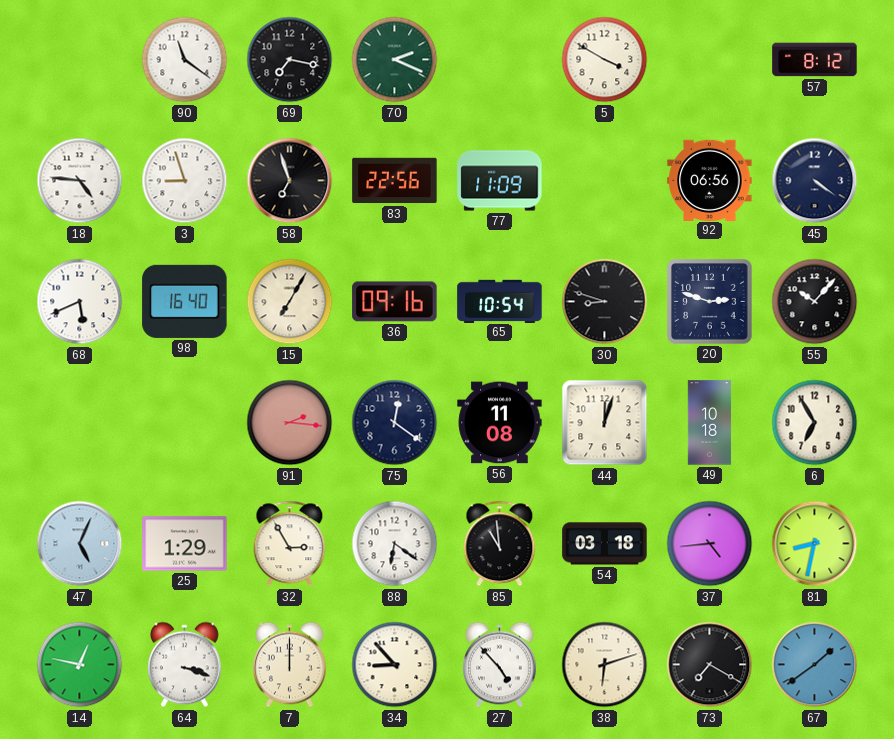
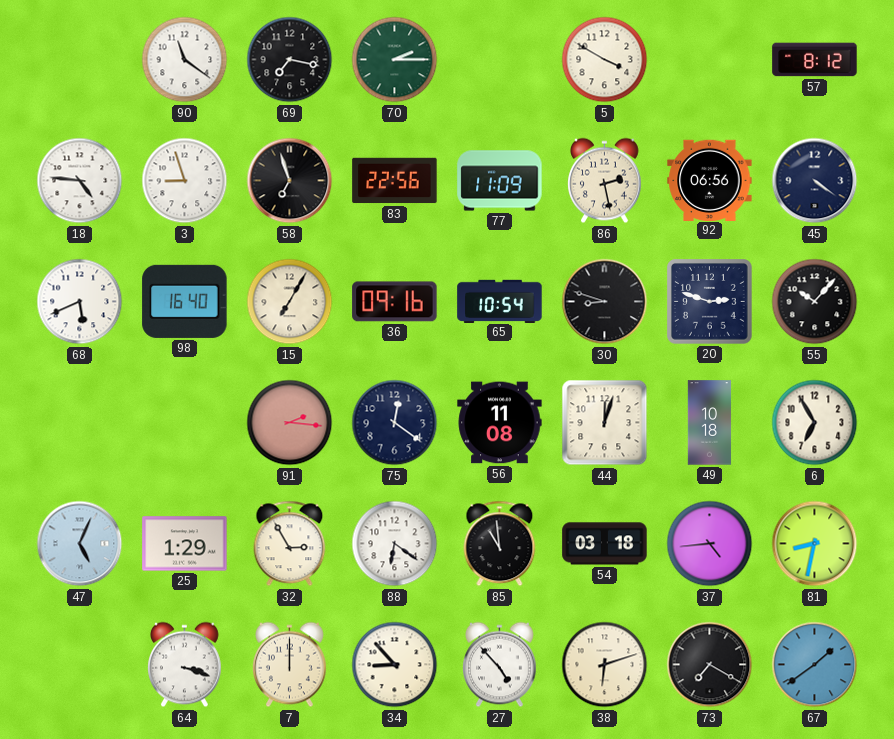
70: 2:19 -> 2:15 (395, 60)
86: none -> 2:28 (605, 181)
14: 12:47 -> none (80, 665)
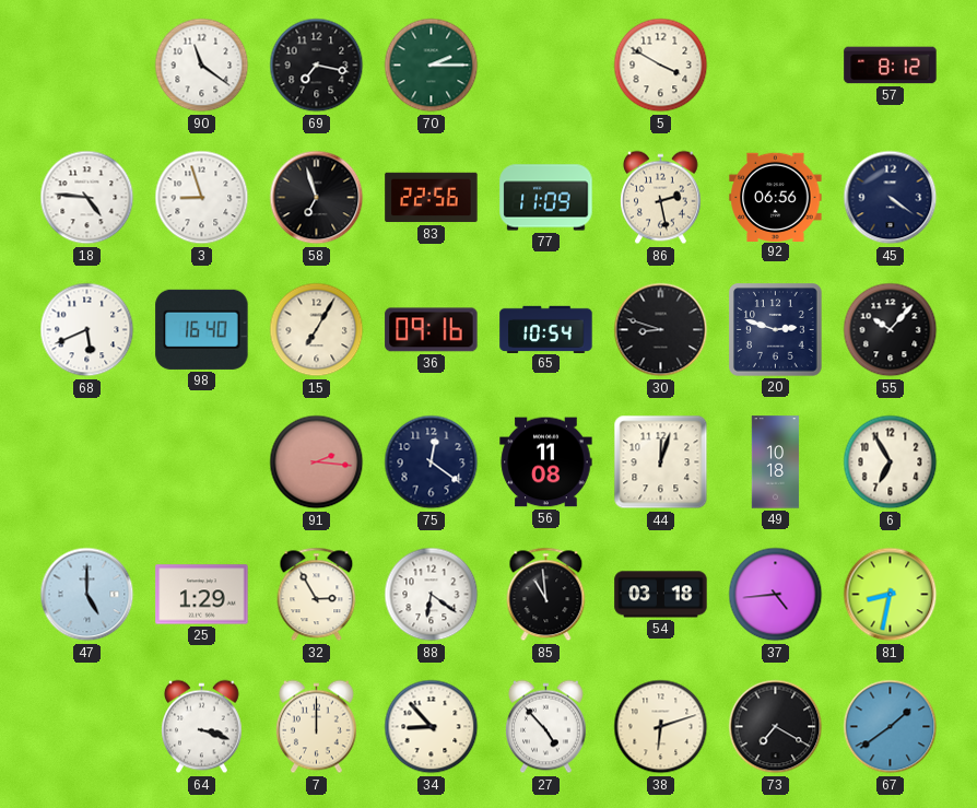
47: 5:04 -> 5:00 (87, 595)
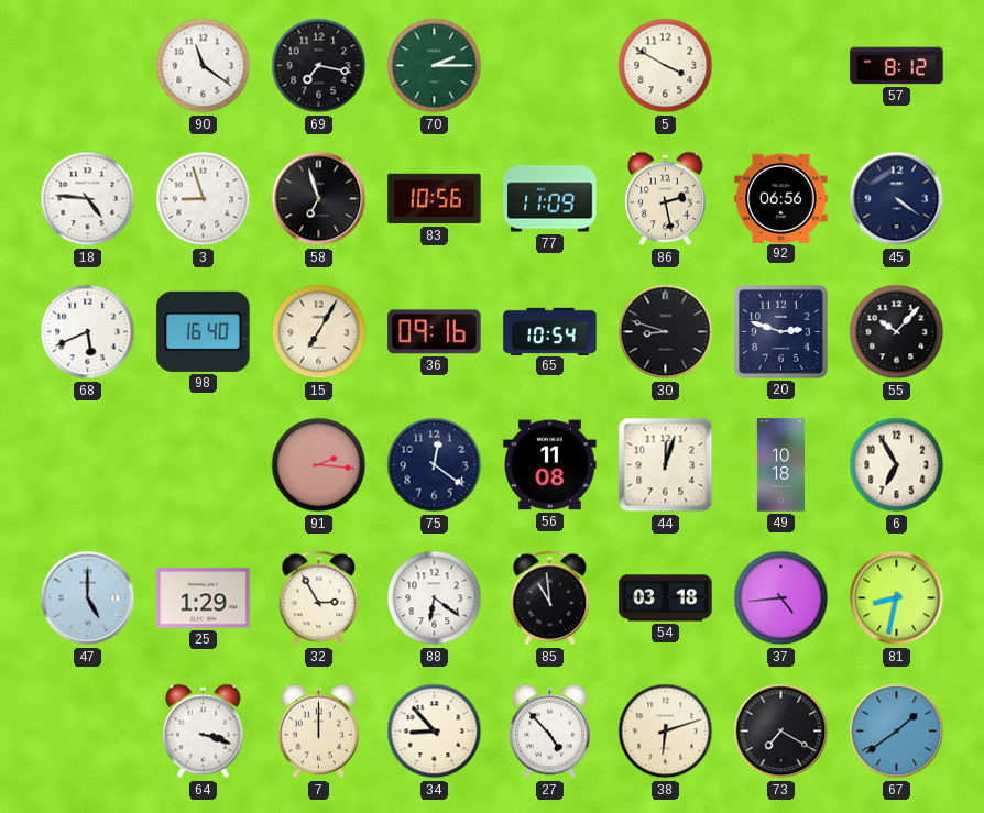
83: 22:56 -> 10:56 (435, 199)
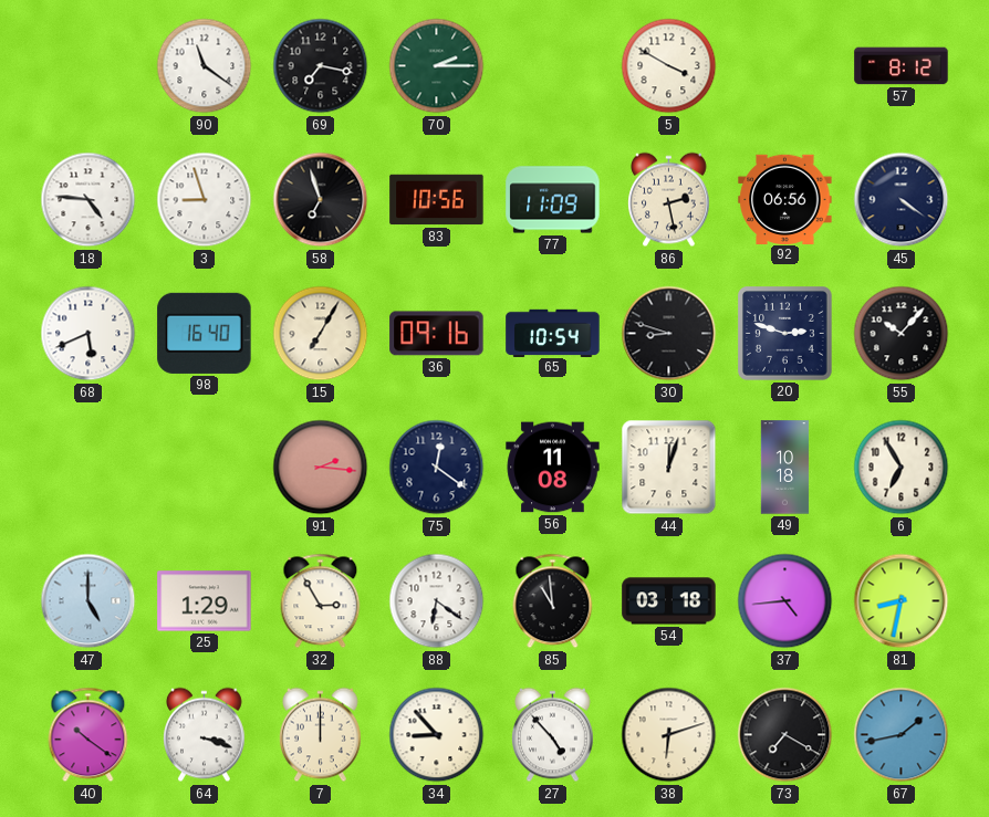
40: none -> 10:21 (89, 735)
67: 1:39 -> 1:43 (902, 735)
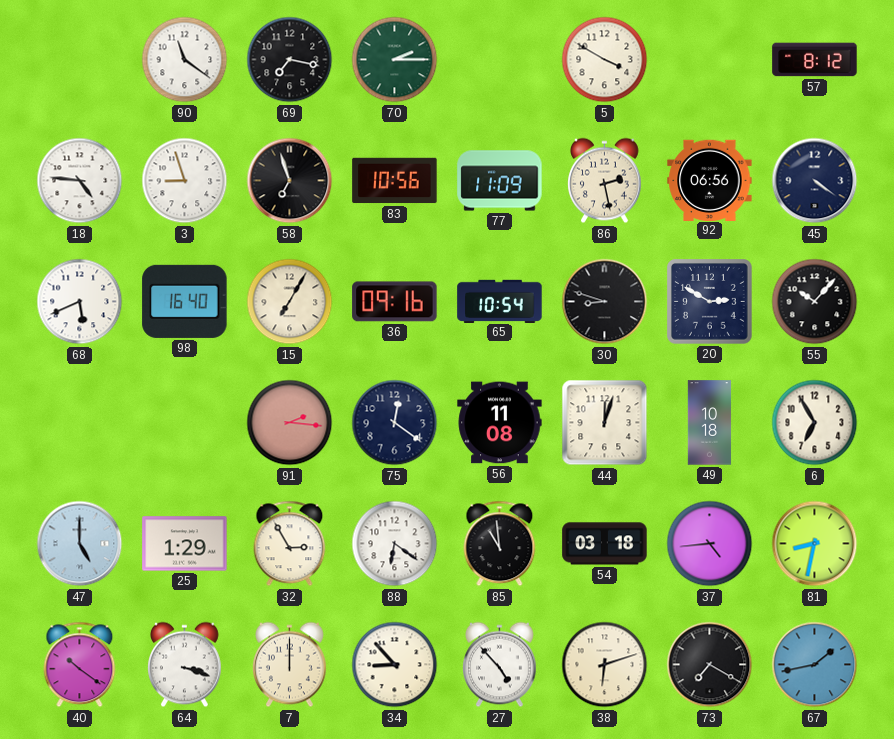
20: 2:48 -> 2:50 (710, 302)
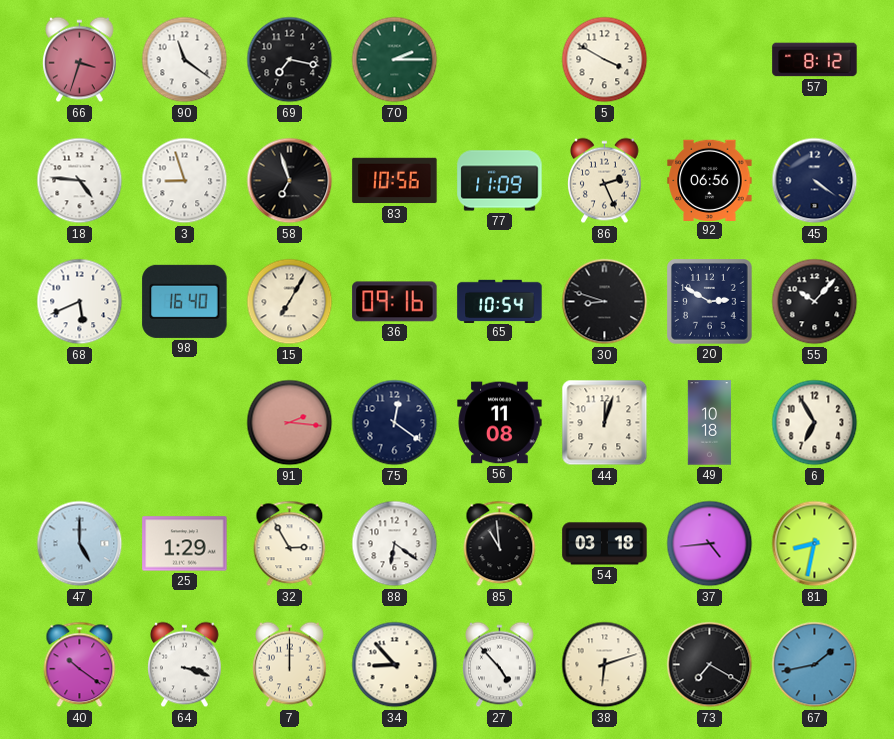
66: none -> 3:33 (80, 60)
86: 2:28 -> 2:26 (605, 181)
